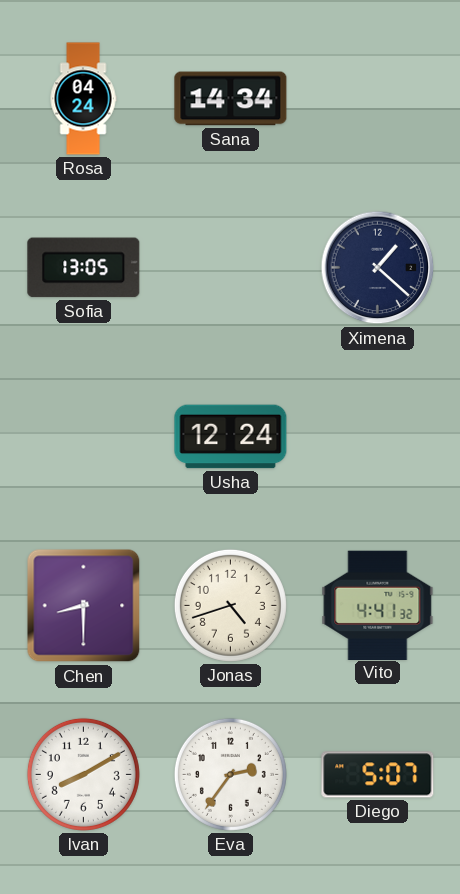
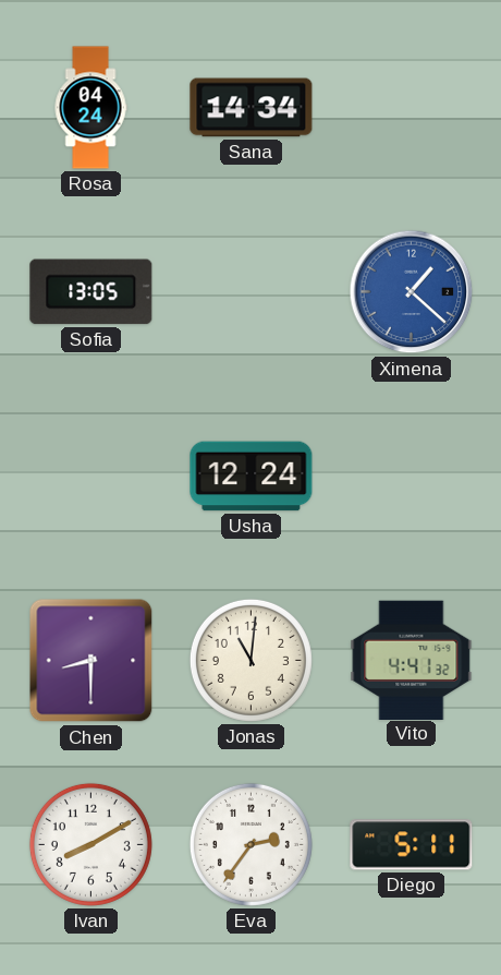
Ximena dial: navy -> blue (412, 292)
Jonas: 4:42 -> 11:01 (250, 660)
Diego: 5:07 -> 5:11 (412, 845)
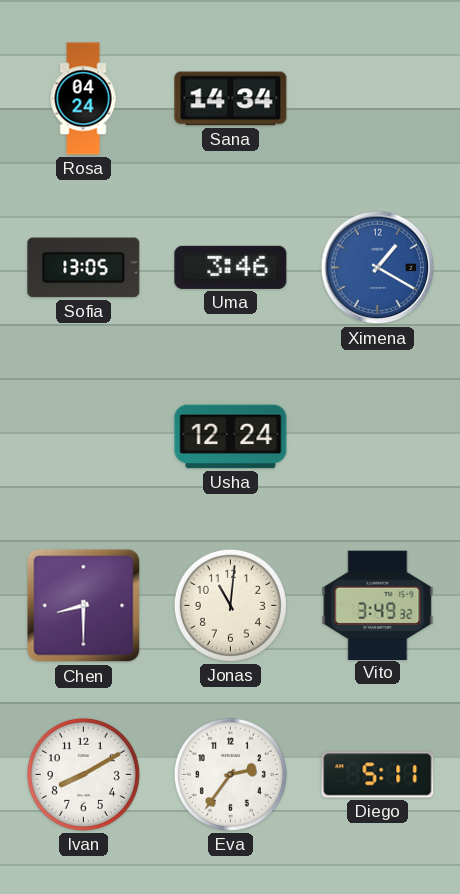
Uma: none -> 3:46 (231, 267)
Ximena: 1:22 -> 1:20 (378, 268)
Vito: 4:41 -> 3:49 (378, 605)
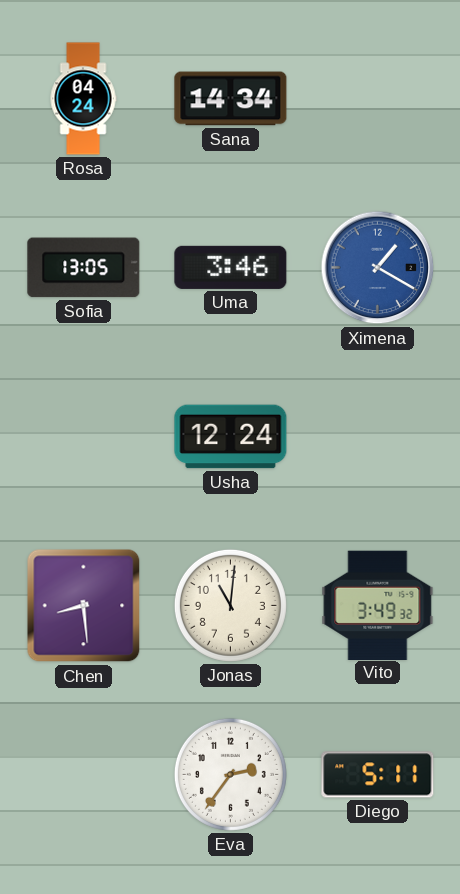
Chen: 8:30 -> 8:29 (84, 606)
Ivan: 8:10 -> none (83, 774)
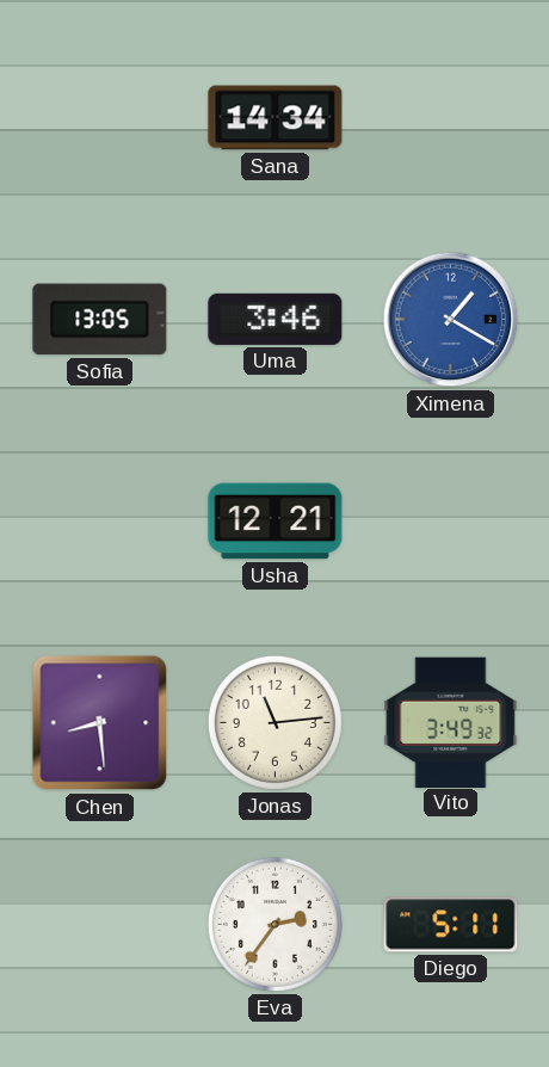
Rosa: 04:24 -> none (83, 99)
Usha: 12:24 -> 12:21 (276, 522)
Jonas: 11:01 -> 11:14 (274, 722)
